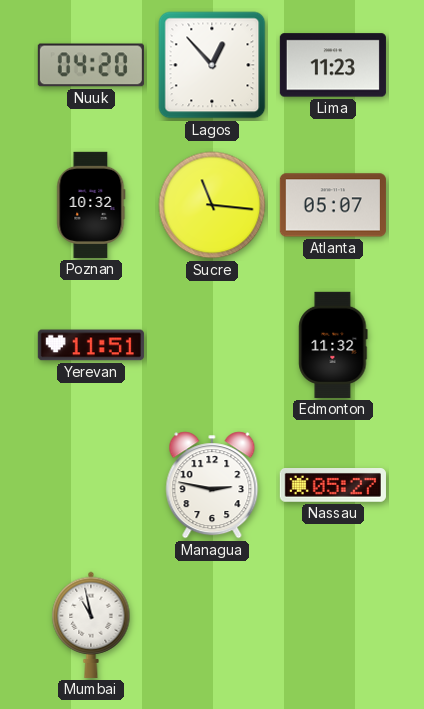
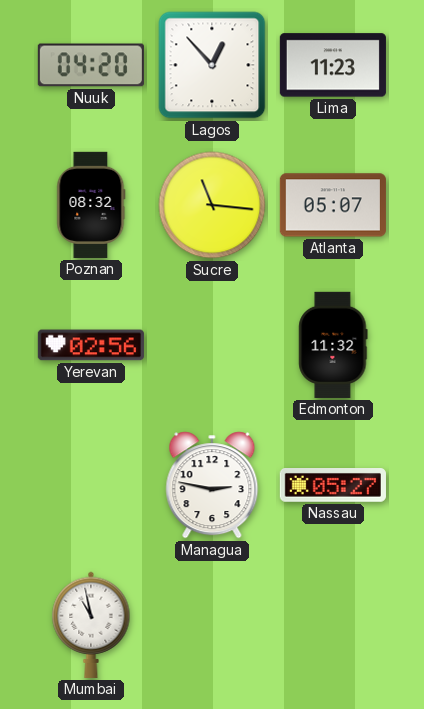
Poznan: 10:32 -> 08:32 (91, 205)
Yerevan: 11:51 -> 02:56 (91, 345)
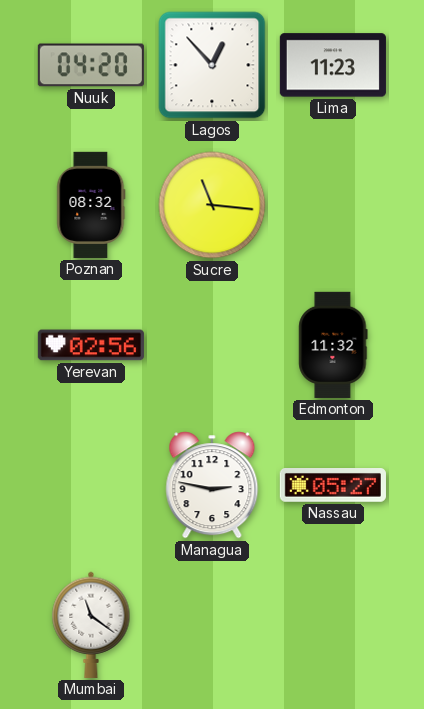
Atlanta: 05:07 -> none (333, 205)
Mumbai: 10:58 -> 11:21 (91, 625)
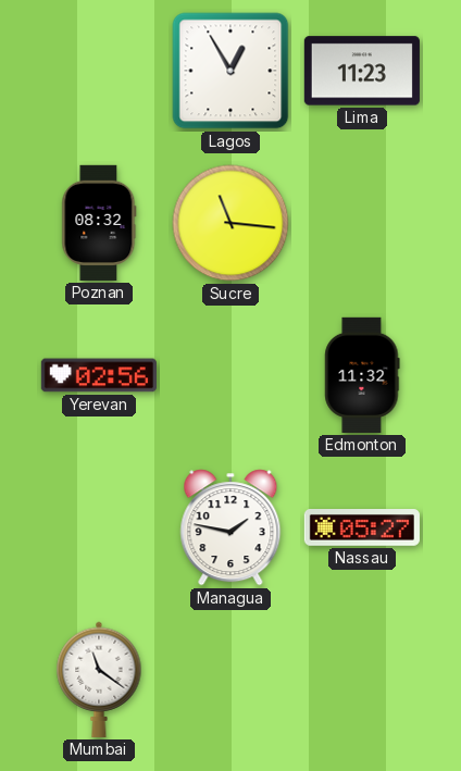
Nuuk: 04:20 -> none (91, 65)
Lagos: 12:53 -> 12:55 (230, 71)
Managua: 2:47 -> 1:47 (230, 527)
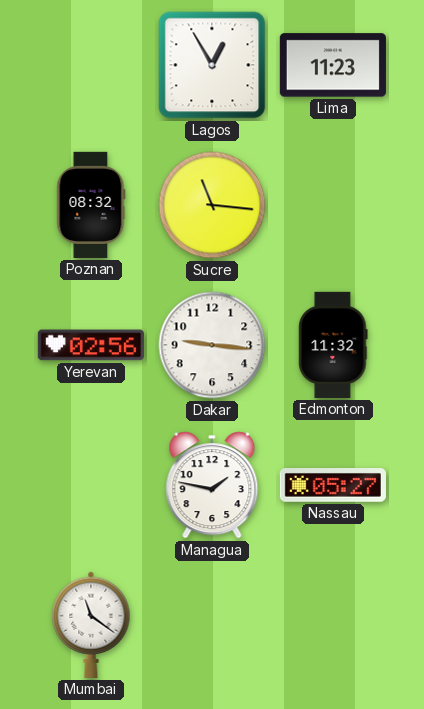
Dakar: none -> 9:16 (212, 345)
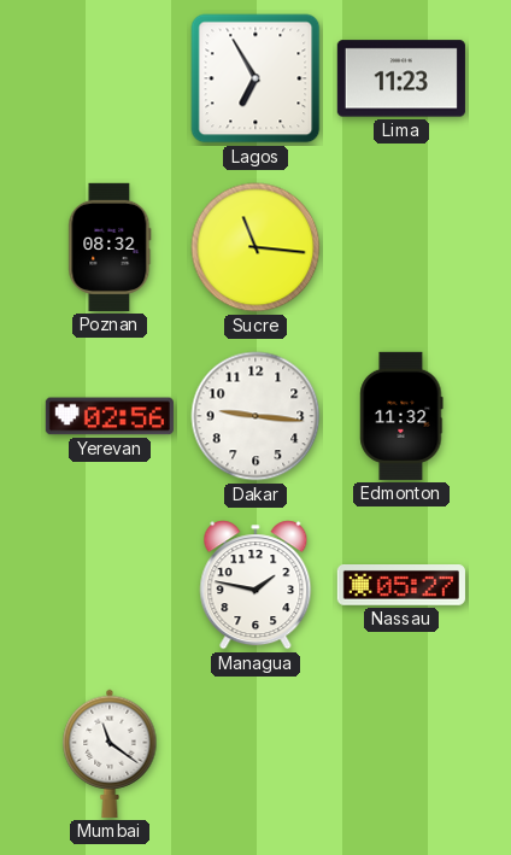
Lagos: 12:55 -> 6:55 (255, 78)
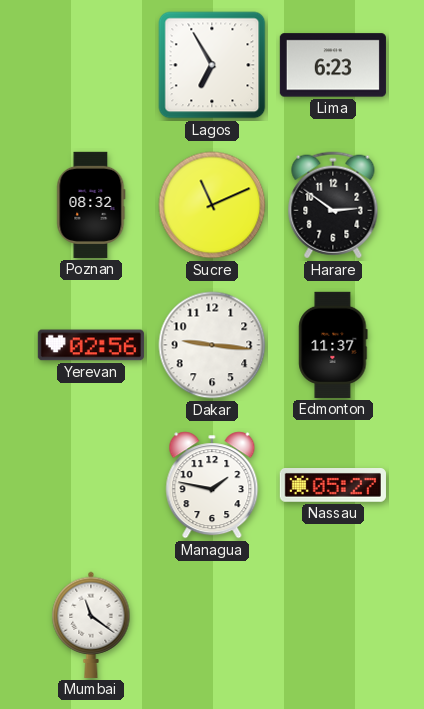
Lima: 11:23 -> 6:23 (333, 65)
Sucre: 11:16 -> 11:11 (212, 205)
Harare: none -> 2:51 (333, 205)
Edmonton: 11:32 -> 11:37 (333, 345)
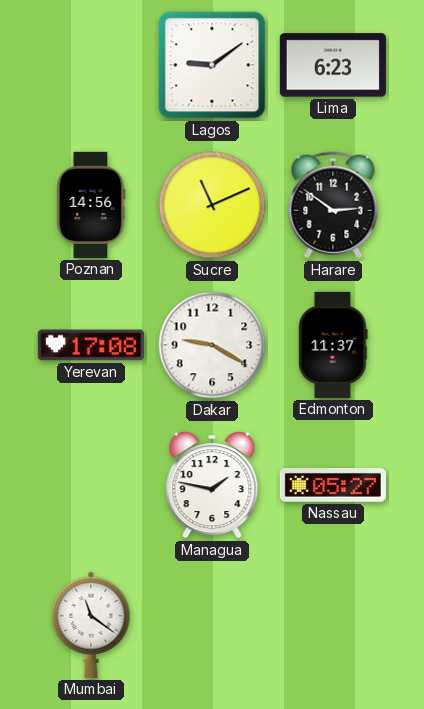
Lagos: 6:55 -> 9:09 (212, 65)
Poznan: 08:32 -> 14:56 (91, 205)
Yerevan: 02:56 -> 17:08 (91, 345)
Dakar: 9:16 -> 9:20 (212, 345)
